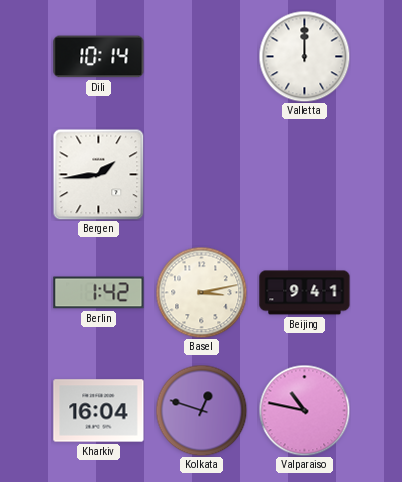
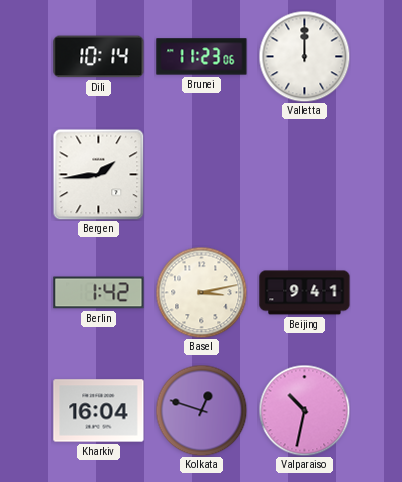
Brunei: none -> 11:23 (202, 57)
Valparaiso: 10:47 -> 10:32 (304, 410)
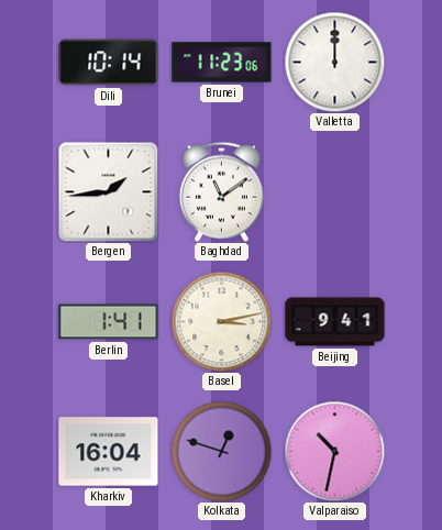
Baghdad: none -> 11:09 (221, 191)
Berlin: 1:42 -> 1:41 (109, 322)
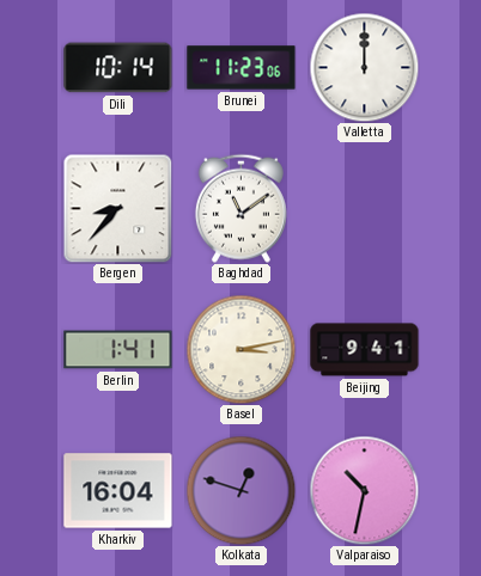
Bergen: 1:44 -> 8:37 (117, 208)
